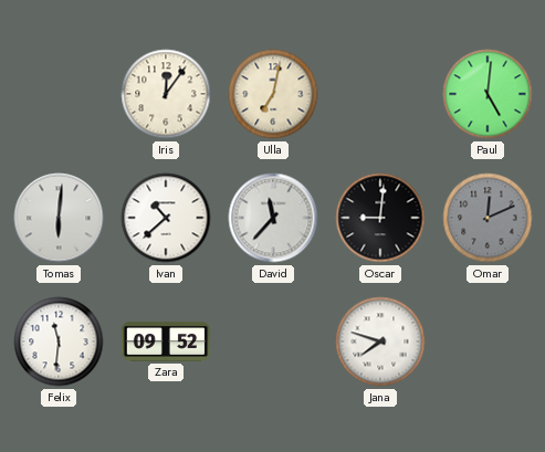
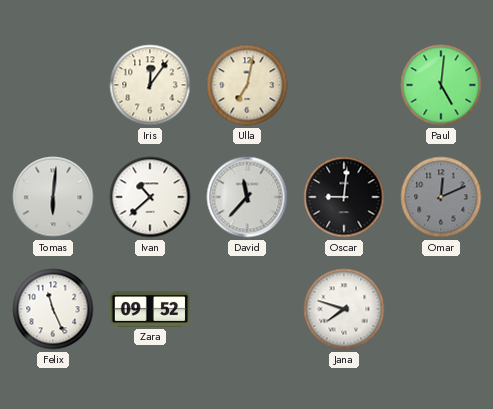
Felix: 11:31 -> 11:26 (53, 309)
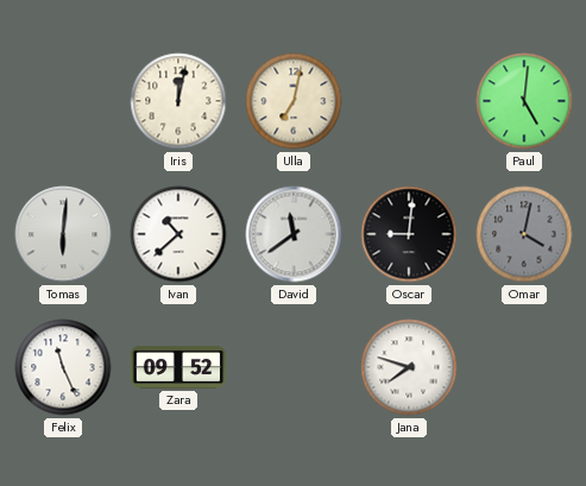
Iris: 12:06 -> 12:02 (178, 101)
David: 11:37 -> 11:39 (294, 234)
Omar: 12:11 -> 4:02 (524, 234)
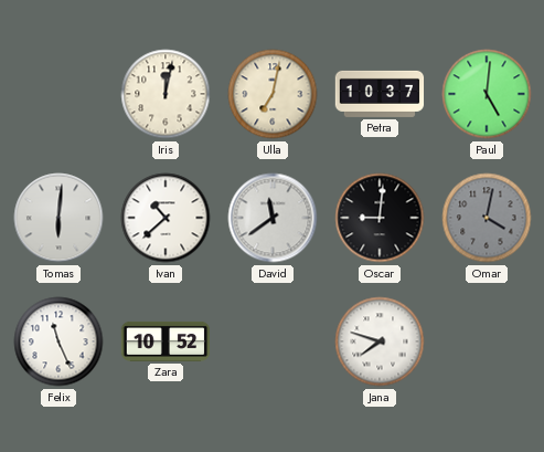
Petra: none -> 10:37 (380, 94)
Zara: 09:52 -> 10:52 (166, 341)
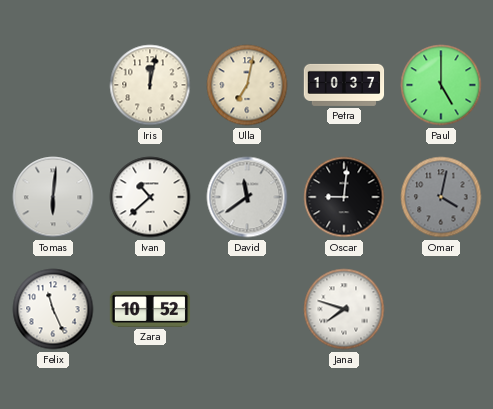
Paul: 5:01 -> 5:00 (441, 85)
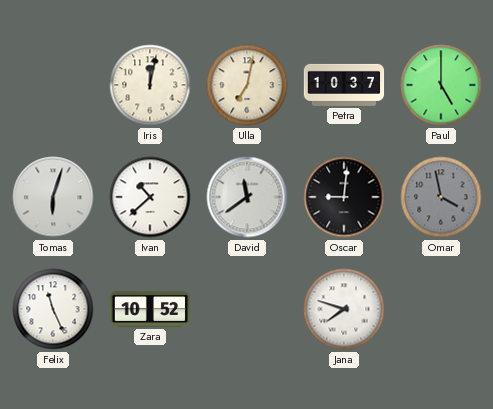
Tomas: 6:01 -> 6:03 (53, 197)
Omar: 4:02 -> 3:58 (441, 197)
